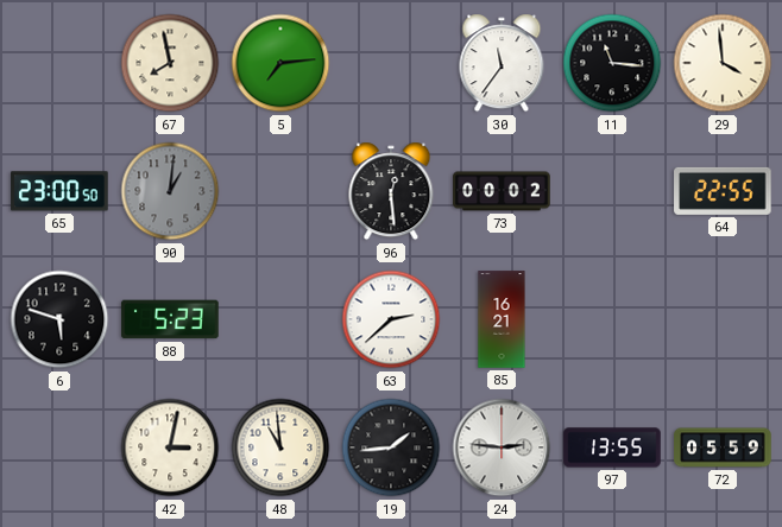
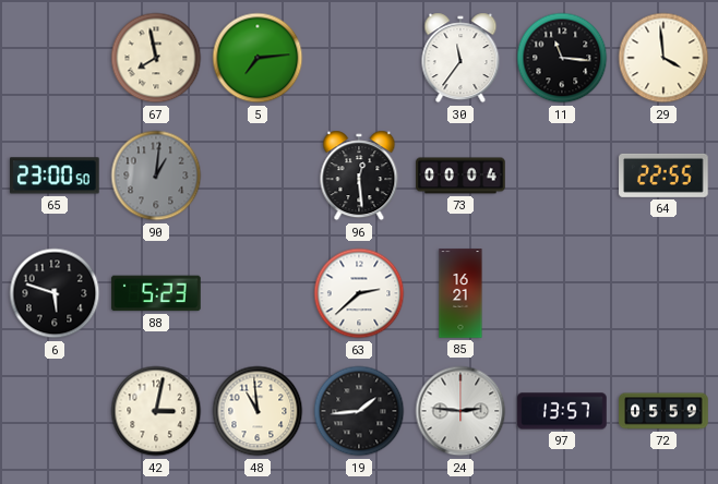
73: 00:02 -> 00:04 (460, 176)
97: 13:55 -> 13:57 (562, 411)
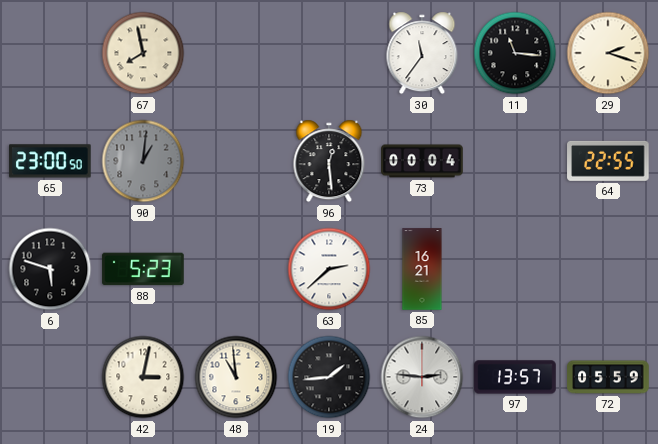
5: 7:14 -> none (258, 58)
29: 3:59 -> 2:18 (608, 53)
